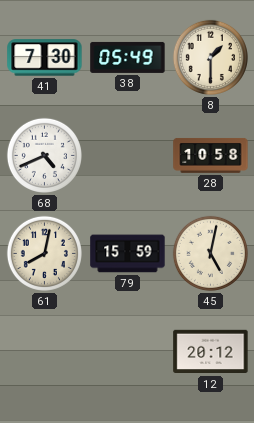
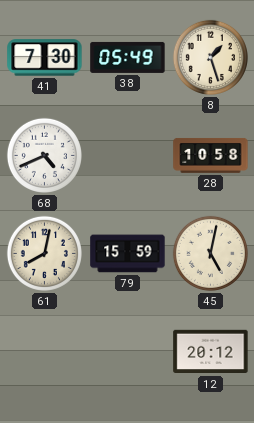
8: 1:30 -> 1:27 (210, 57)
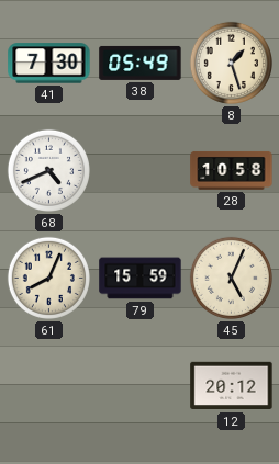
61: 8:02 -> 8:04 (48, 278)
45: 5:02 -> 5:04 (231, 278)
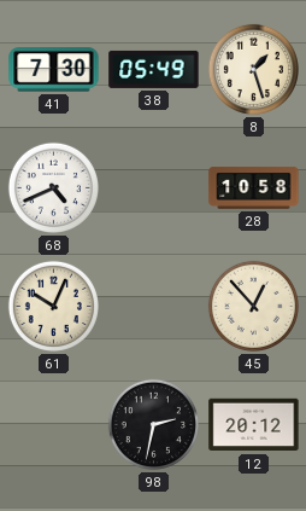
61: 8:04 -> 10:04 (53, 306)
79: 15:59 -> none (141, 279)
45: 5:04 -> 12:53 (253, 306)
98: none -> 2:32 (153, 424)
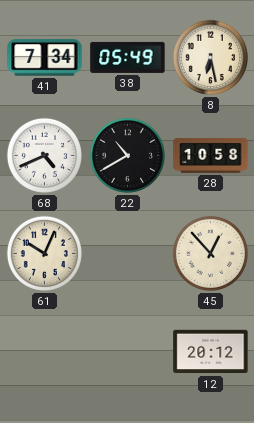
41: 7:30 -> 7:34 (45, 58)
8: 1:27 -> 6:28 (210, 57)
22: none -> 10:40 (127, 155)
98: 2:32 -> none (153, 424)
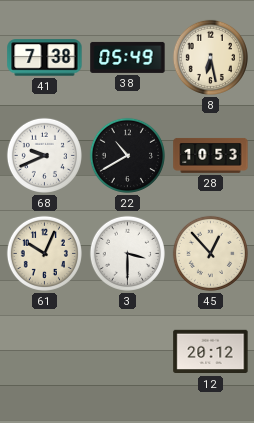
41: 7:34 -> 7:38 (45, 58)
68: 4:41 -> 9:41 (44, 155)
28: 10:58 -> 10:53 (211, 155)
3: none -> 3:30 (127, 253)
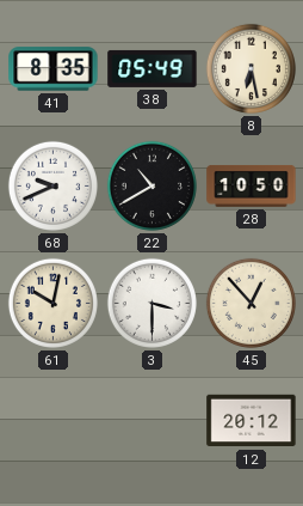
41: 7:38 -> 8:35 (54, 69)
28: 10:53 -> 10:50 (252, 185)
61: 10:04 -> 10:02 (52, 303)
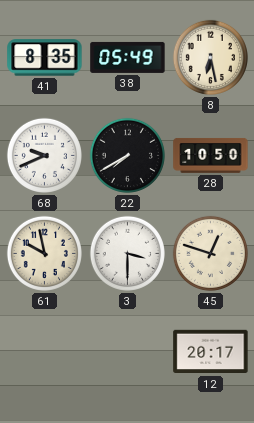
22: 10:40 -> 7:40 (127, 155)
61: 10:02 -> 9:58 (44, 253)
45: 12:53 -> 12:48 (210, 253)
12: 20:12 -> 20:17 (211, 352)
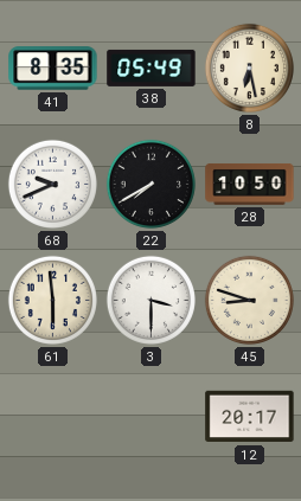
61: 9:58 -> 5:59 (52, 300)
45: 12:48 -> 8:48 (249, 300)
